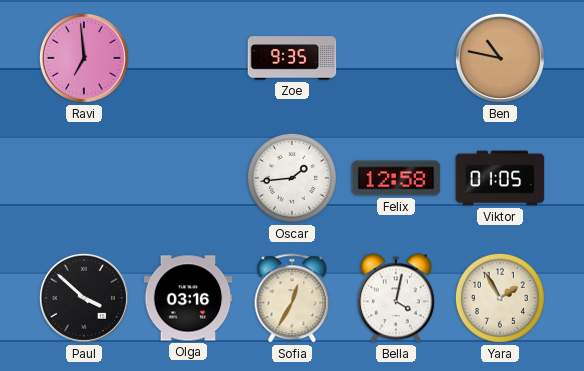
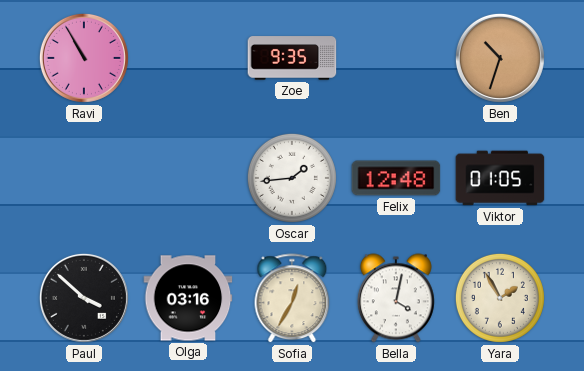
Ravi: 6:59 -> 10:55 (84, 58)
Ben: 10:47 -> 10:33 (500, 58)
Felix: 12:58 -> 12:48 (396, 178)
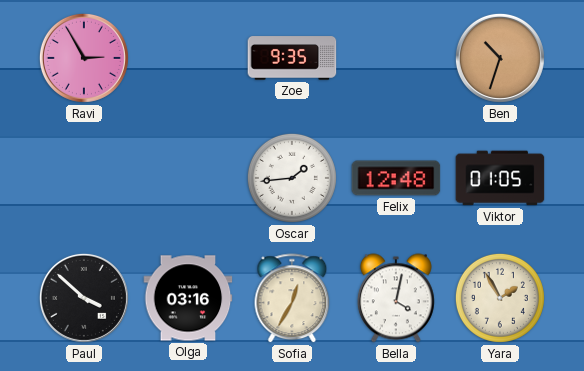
Ravi: 10:55 -> 2:55 (84, 58)
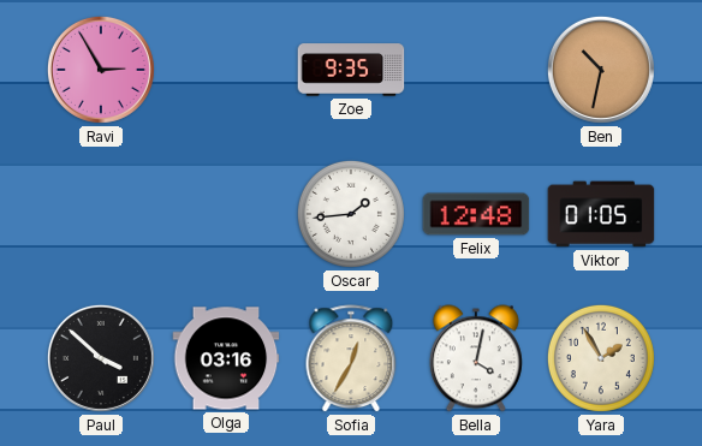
Ben: 10:33 -> 10:32 (601, 70)
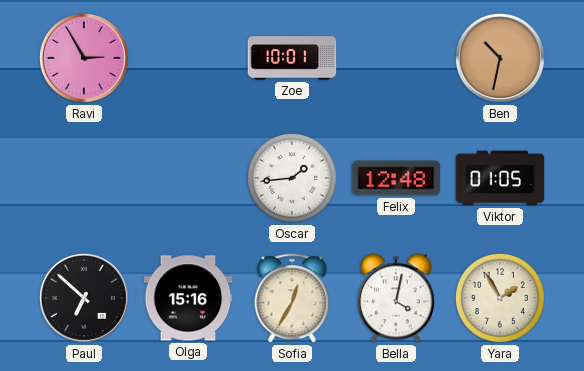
Zoe: 9:35 -> 10:01 (292, 58)
Paul: 3:52 -> 6:52 (84, 298)
Olga: 03:16 -> 15:16 (188, 298)
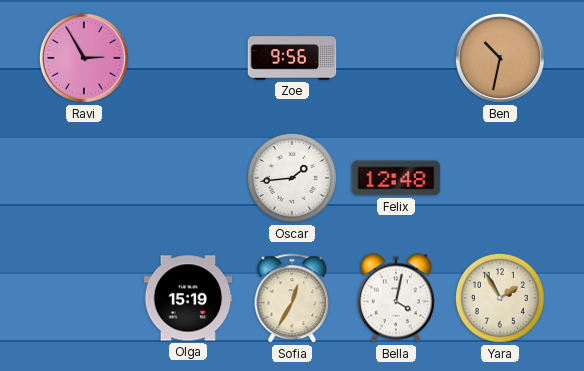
Zoe: 10:01 -> 9:56 (292, 58)
Viktor: 01:05 -> none (500, 178)
Paul: 6:52 -> none (84, 298)
Olga: 15:16 -> 15:19 (188, 298)
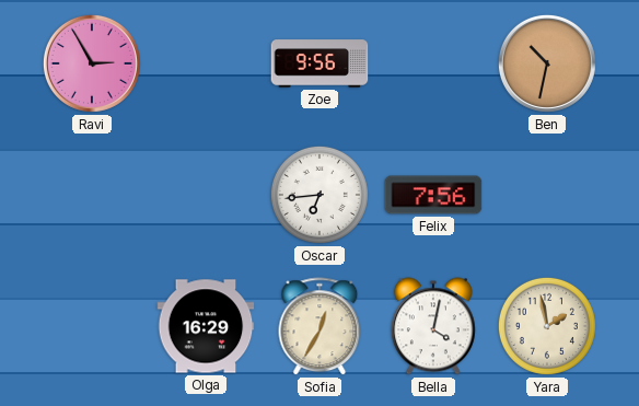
Oscar: 1:44 -> 6:44 (319, 195)
Felix: 12:48 -> 7:56 (433, 195)
Olga: 15:19 -> 16:29 (206, 326)
Yara: 1:55 -> 1:58 (547, 326)
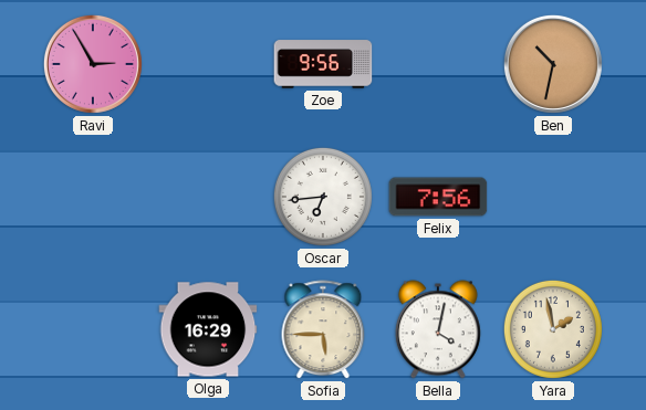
Sofia: 12:35 -> 5:45 (323, 330)
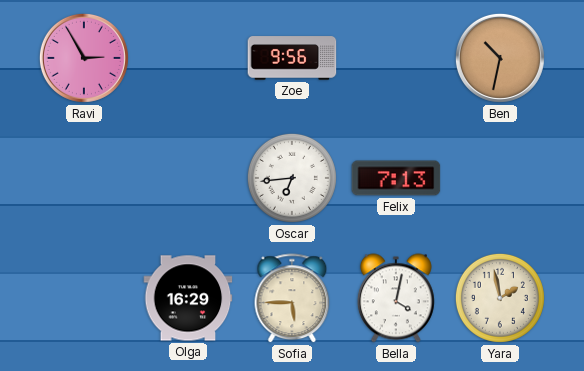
Felix: 7:56 -> 7:13 (396, 178)
